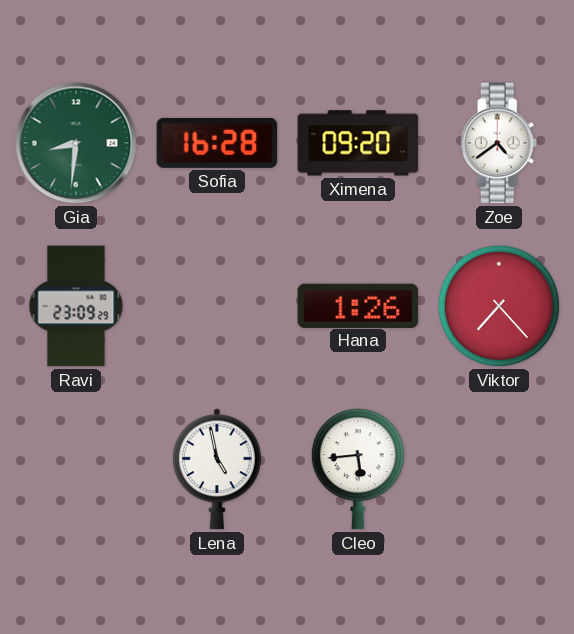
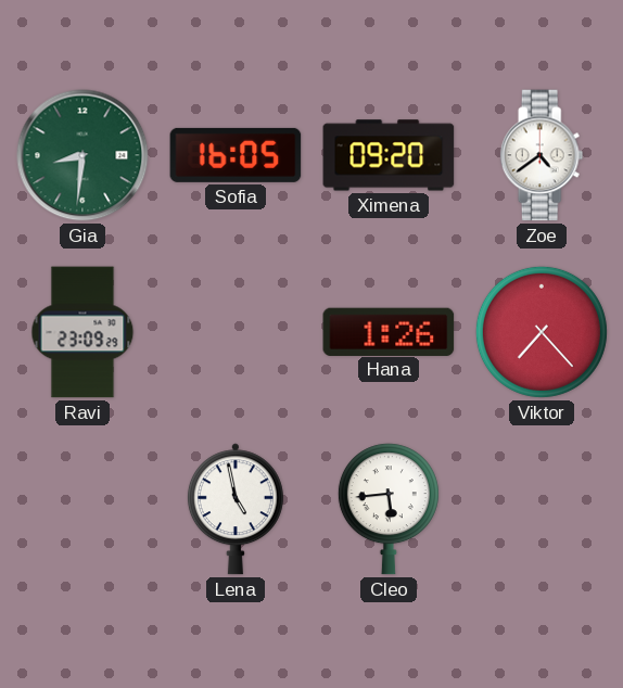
Sofia: 16:28 -> 16:05 (236, 155)
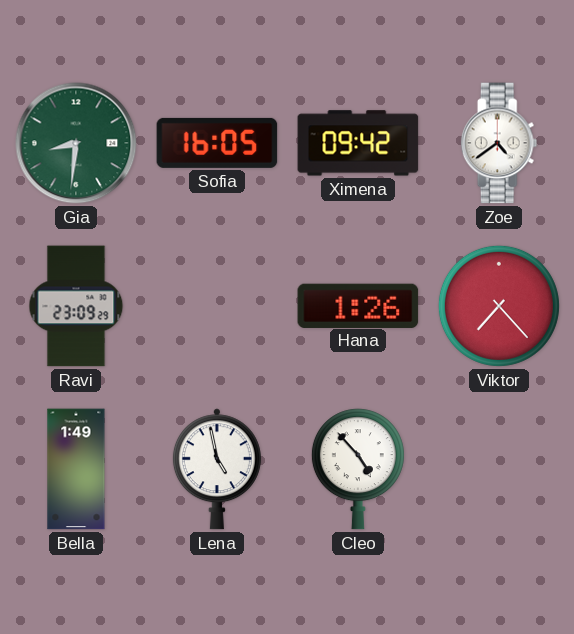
Ximena: 09:20 -> 09:42 (358, 143)
Bella: none -> 1:49 (76, 469)
Cleo: 5:44 -> 4:53 (358, 469)
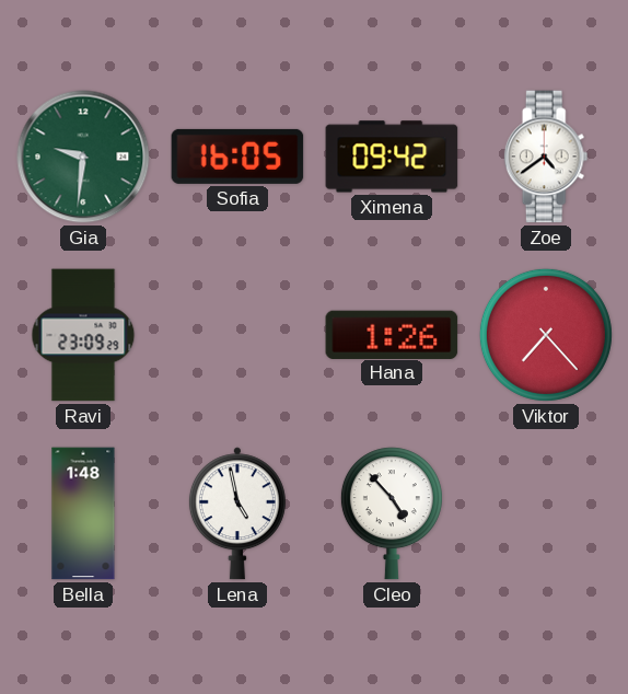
Gia: 8:31 -> 9:31 (83, 157)
Bella: 1:49 -> 1:48 (83, 513)
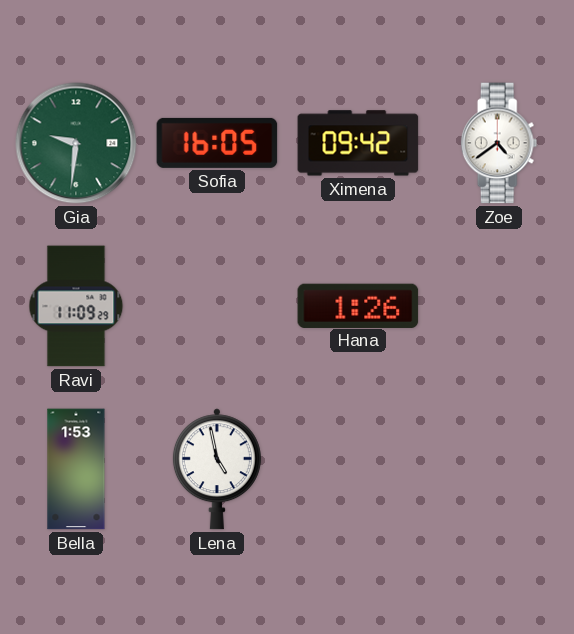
Ravi: 23:09 -> 11:09 (76, 306)
Viktor: 7:23 -> none (546, 335)
Bella: 1:48 -> 1:53 (76, 469)
Cleo: 4:53 -> none (392, 513)
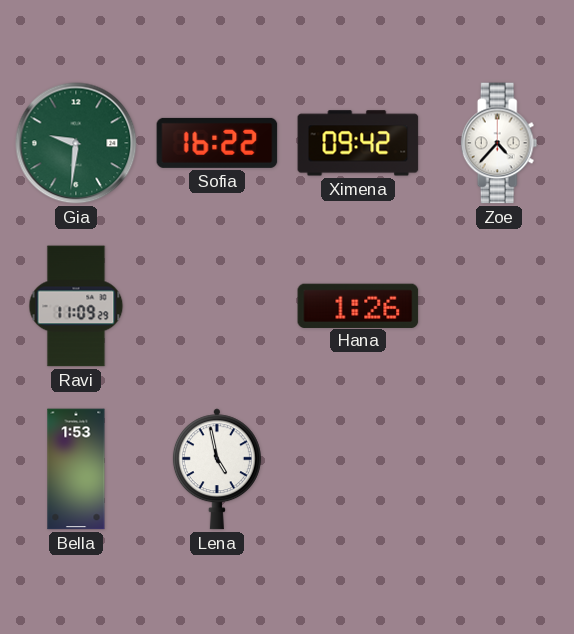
Sofia: 16:05 -> 16:22 (217, 143)
Zoe: 4:39 -> 4:37 (499, 143)
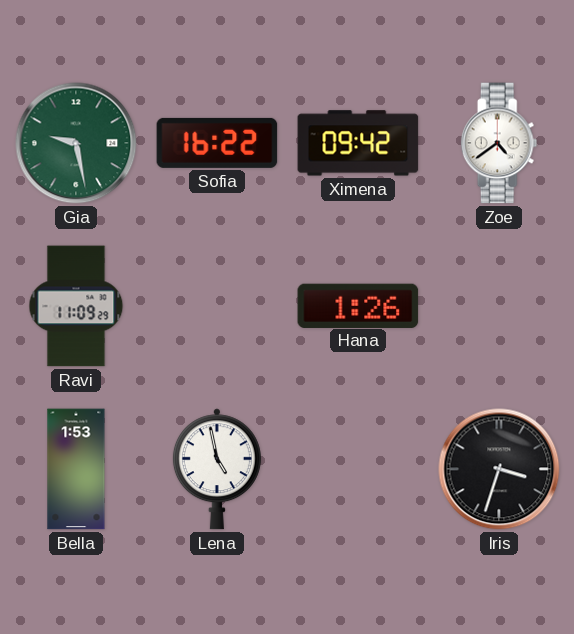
Gia: 9:31 -> 9:28 (76, 143)
Zoe: 4:37 -> 4:39 (499, 143)
Iris: none -> 3:33 (499, 469)
